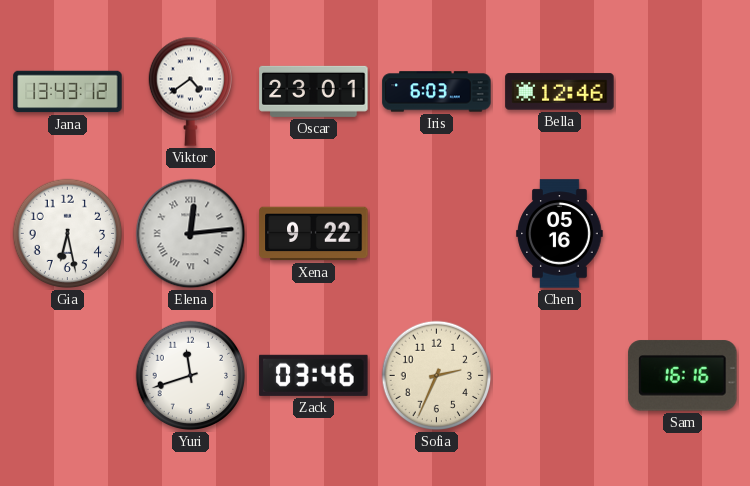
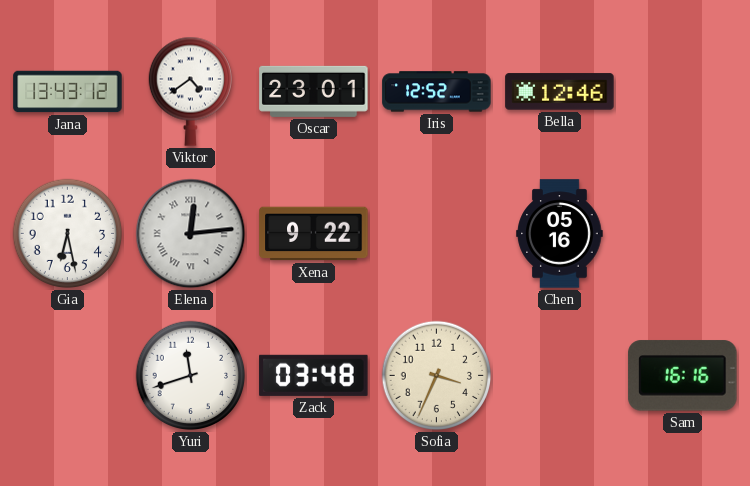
Iris: 6:03 -> 12:52 (437, 92)
Zack: 03:46 -> 03:48 (314, 375)
Sofia: 2:34 -> 3:34 (437, 376)
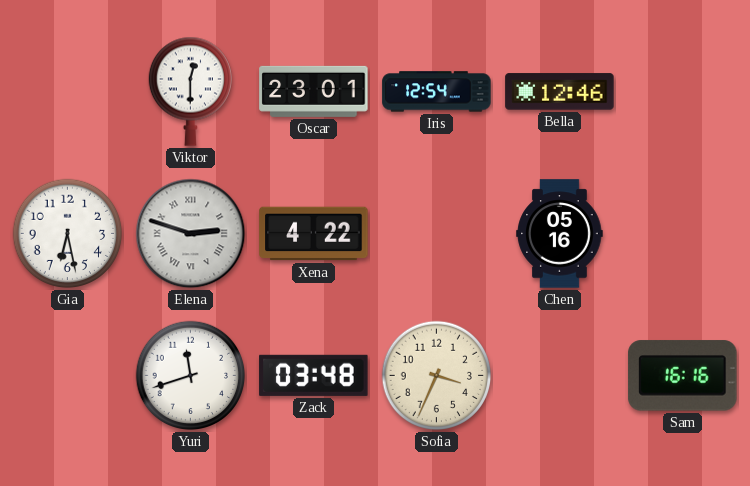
Jana: 13:43 -> none (68, 92)
Viktor: 4:39 -> 12:30 (190, 91)
Iris: 12:52 -> 12:54 (437, 92)
Elena: 12:14 -> 2:48 (191, 234)
Xena: 9:22 -> 4:22 (314, 234)
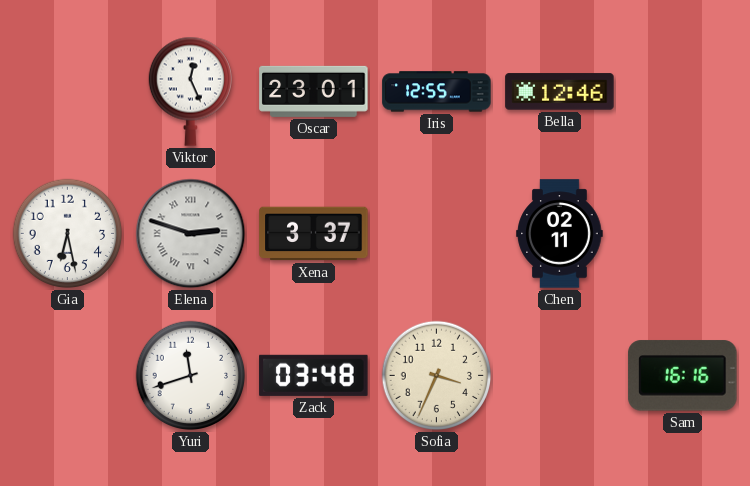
Viktor: 12:30 -> 12:26 (190, 91)
Iris: 12:54 -> 12:55 (437, 92)
Xena: 4:22 -> 3:37 (314, 234)
Chen: 05:16 -> 02:11 (560, 234)
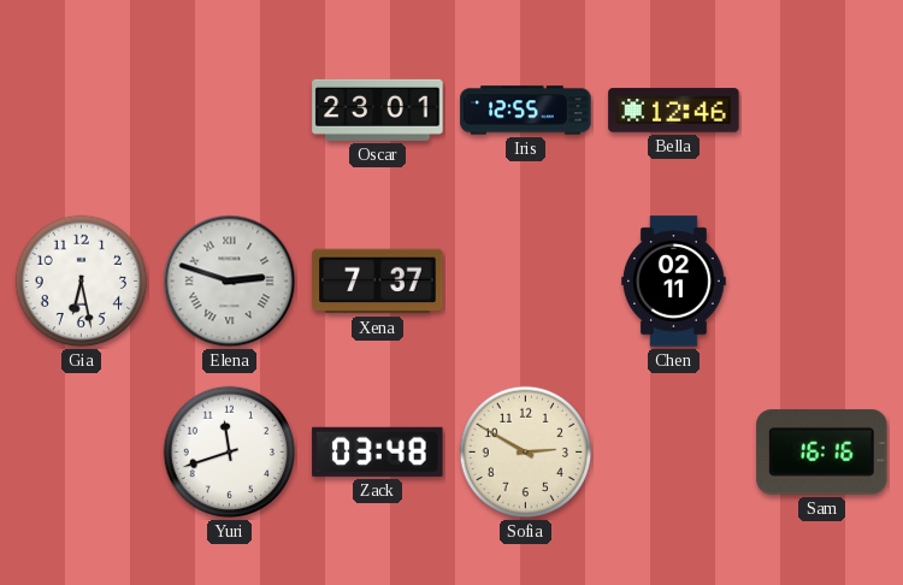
Viktor: 12:26 -> none (190, 91)
Xena: 3:37 -> 7:37 (378, 282)
Sofia: 3:34 -> 2:50 (526, 453)
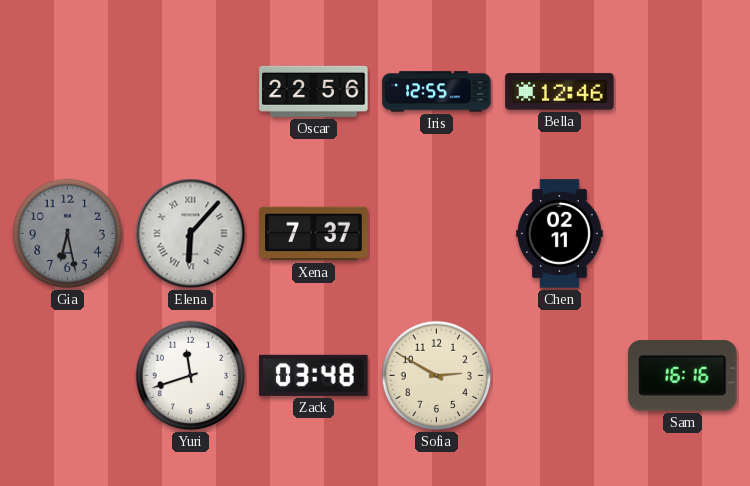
Oscar: 23:01 -> 22:56 (314, 91)
Gia dial: white -> grey (68, 234)
Elena: 2:48 -> 6:07 (191, 234)
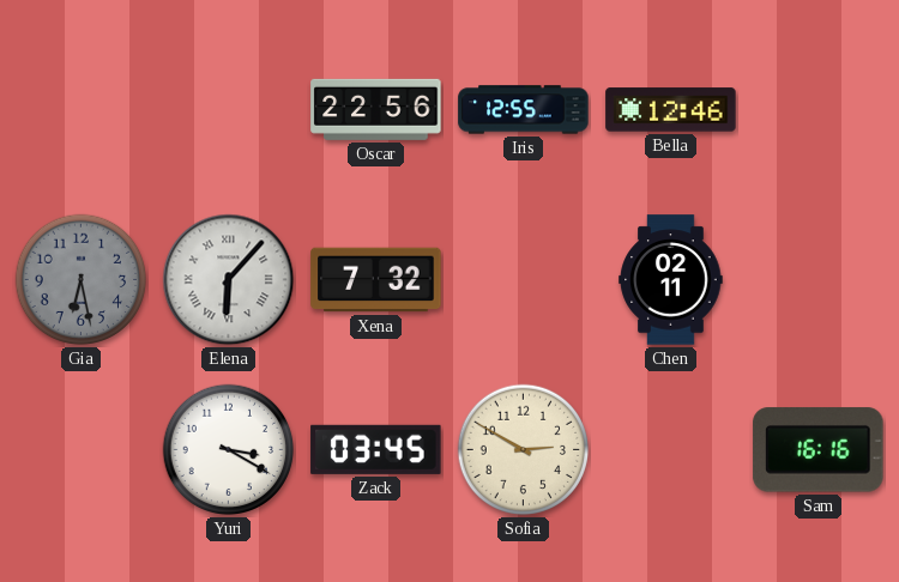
Xena: 7:37 -> 7:32 (376, 280)
Yuri: 11:42 -> 3:20 (229, 450)
Zack: 03:48 -> 03:45 (376, 449)
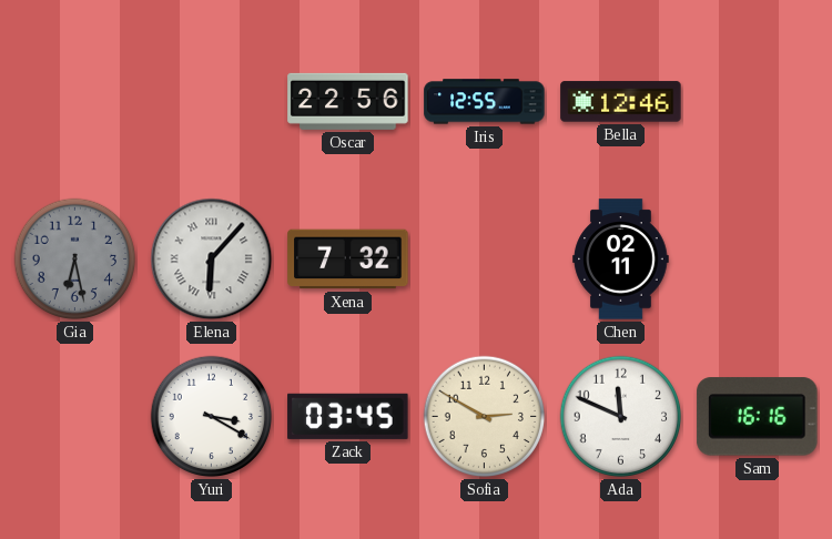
Ada: none -> 11:49 (621, 417)
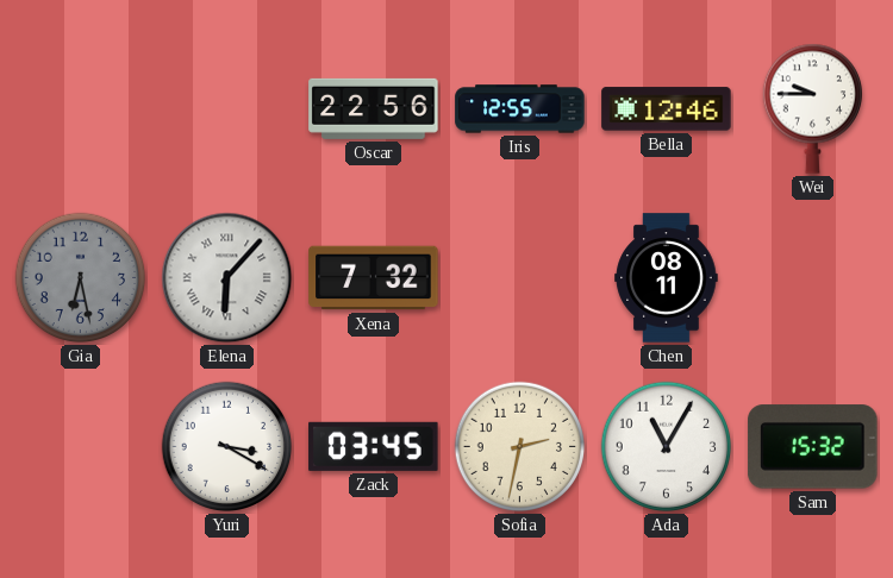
Wei: none -> 9:45 (812, 108)
Chen: 02:11 -> 08:11 (667, 278)
Sofia: 2:50 -> 2:32 (520, 447)
Ada: 11:49 -> 11:05 (667, 447)
Sam: 16:16 -> 15:32 (813, 447)
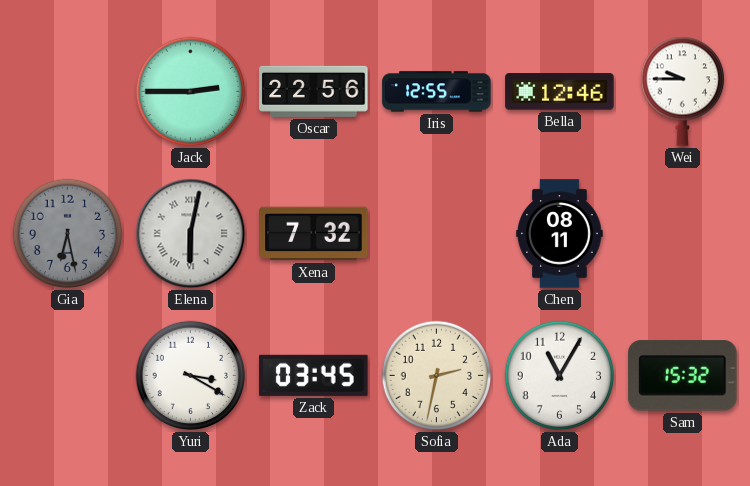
Jack: none -> 2:45 (191, 92)
Elena: 6:07 -> 6:02 (191, 234)
